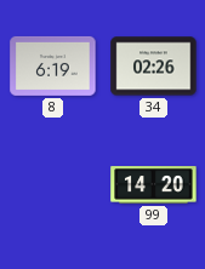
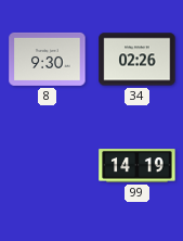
8: 6:19 -> 9:30 (48, 59)
99: 14:20 -> 14:19 (138, 166)
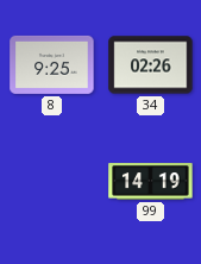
8: 9:30 -> 9:25 (52, 64)
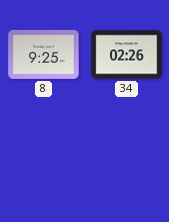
99: 14:19 -> none (151, 182)
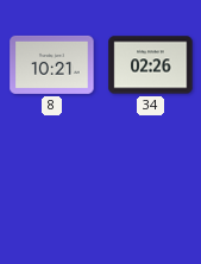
8: 9:25 -> 10:21 (52, 64)
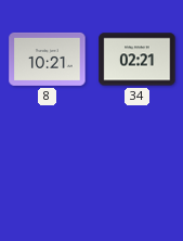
34: 02:26 -> 02:21 (138, 60)
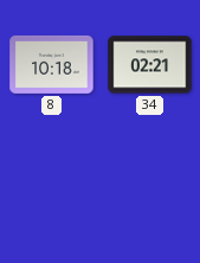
8: 10:21 -> 10:18 (52, 64)
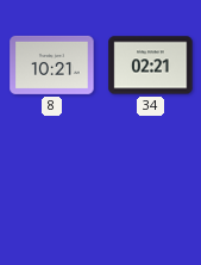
8: 10:18 -> 10:21 (52, 64)
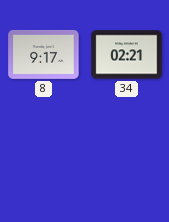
8: 10:21 -> 9:17 (44, 54)
